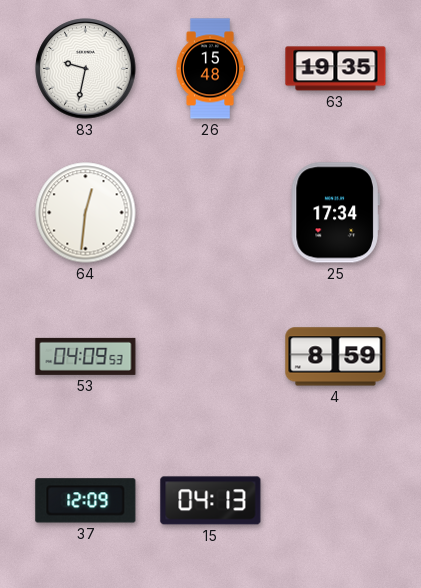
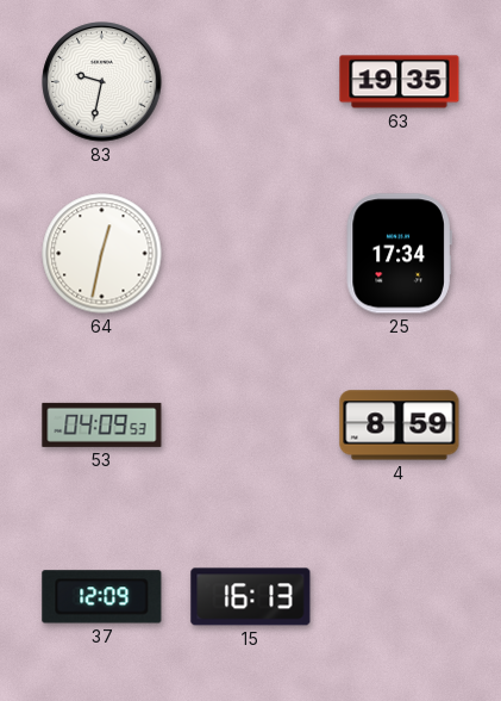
26: 15:48 -> none (210, 69)
64: 12:31 -> 12:32 (102, 254)
15: 04:13 -> 16:13 (251, 597)
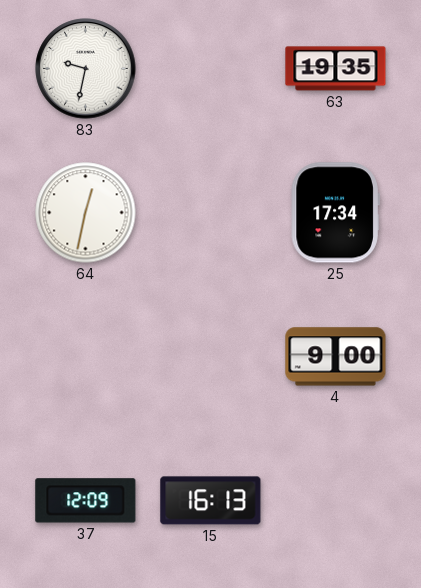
53: 04:09 -> none (102, 424)
4: 8:59 -> 9:00 (336, 357)
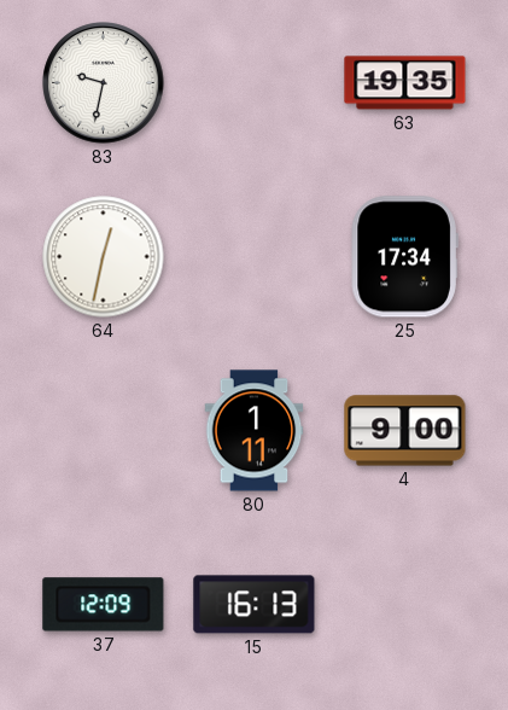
80: none -> 1:11 (255, 431)
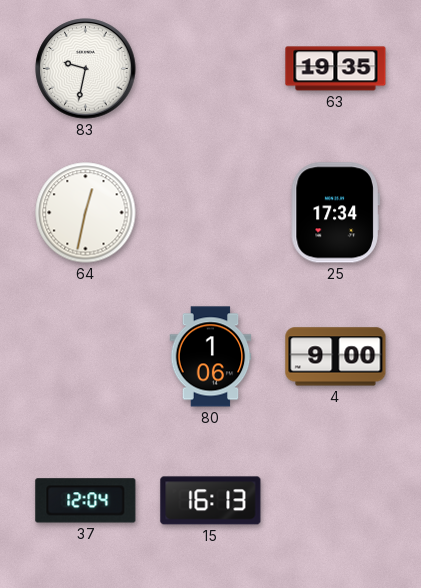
80: 1:11 -> 1:06 (211, 357)
37: 12:09 -> 12:04 (86, 501)
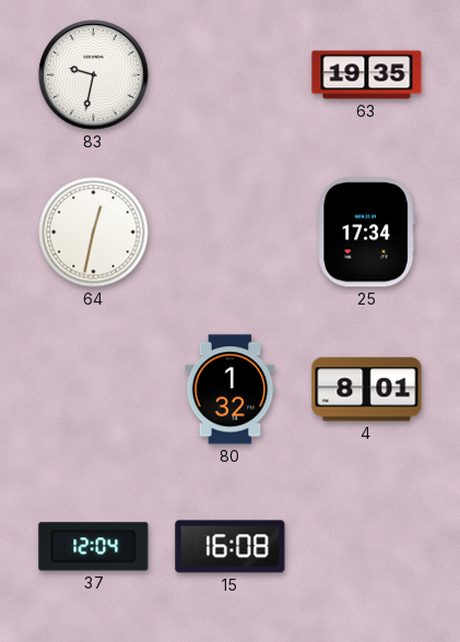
80: 1:06 -> 1:32 (231, 390)
4: 9:00 -> 8:01 (367, 390)
15: 16:13 -> 16:08 (231, 547)
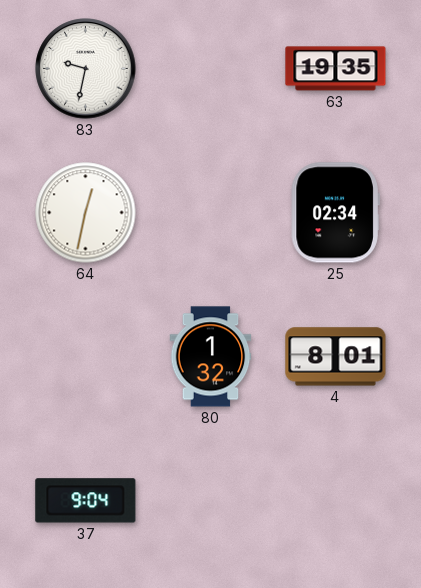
25: 17:34 -> 02:34 (335, 213)
37: 12:04 -> 9:04 (86, 501)
15: 16:08 -> none (231, 547)
